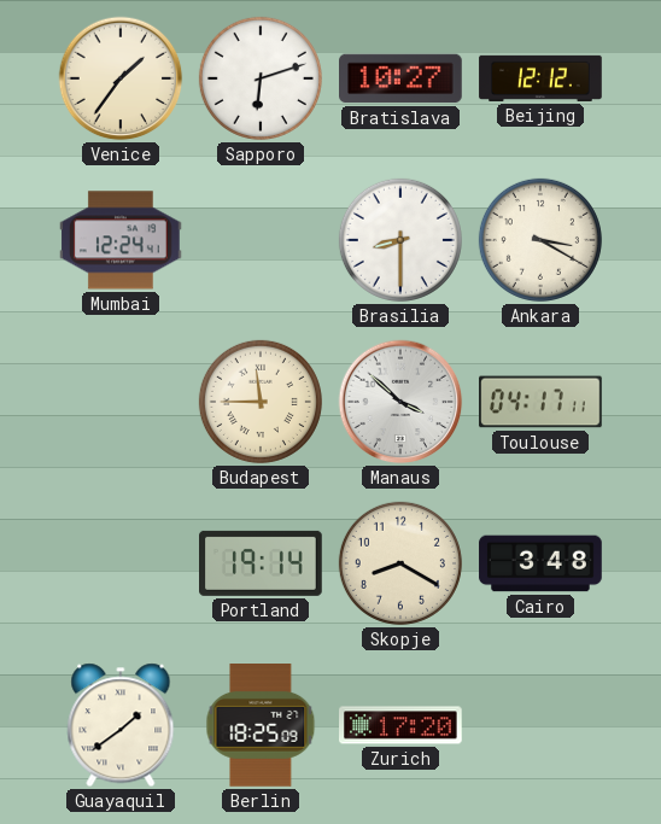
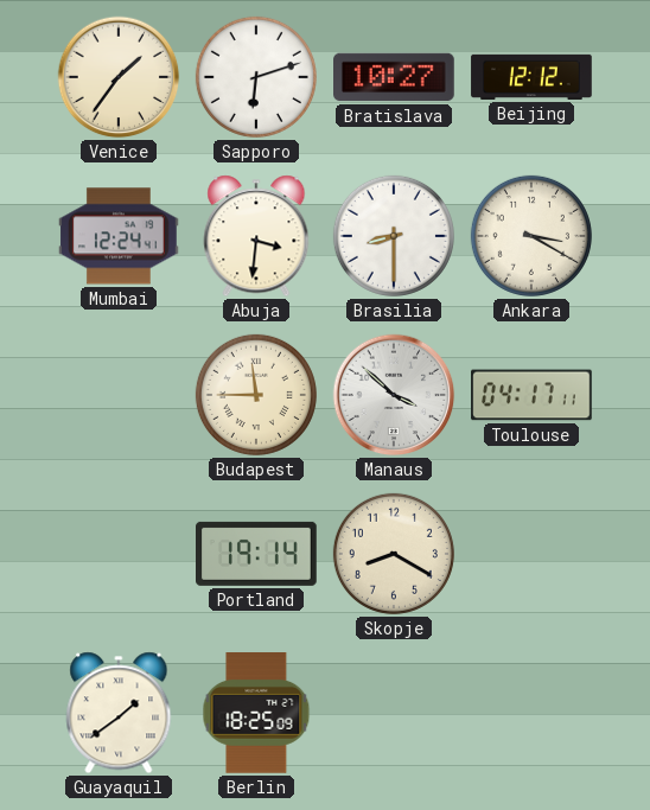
Abuja: none -> 3:31 (256, 236)
Cairo: 3:48 -> none (540, 563)
Zurich: 17:20 -> none (402, 725)
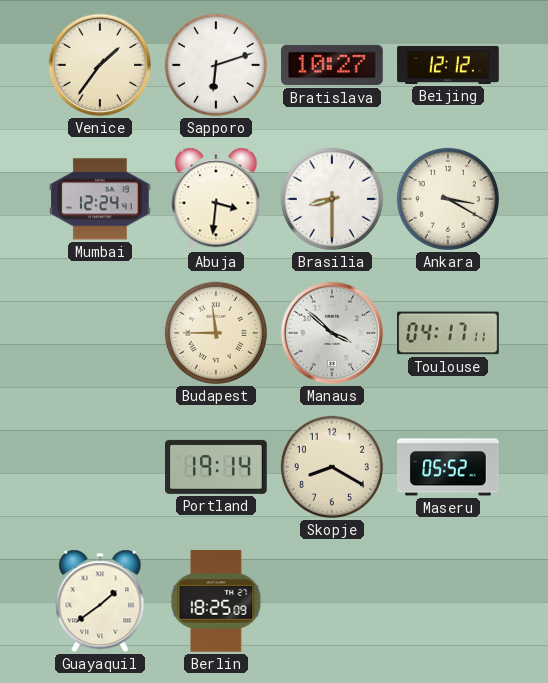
Maseru: none -> 05:52 (448, 467)
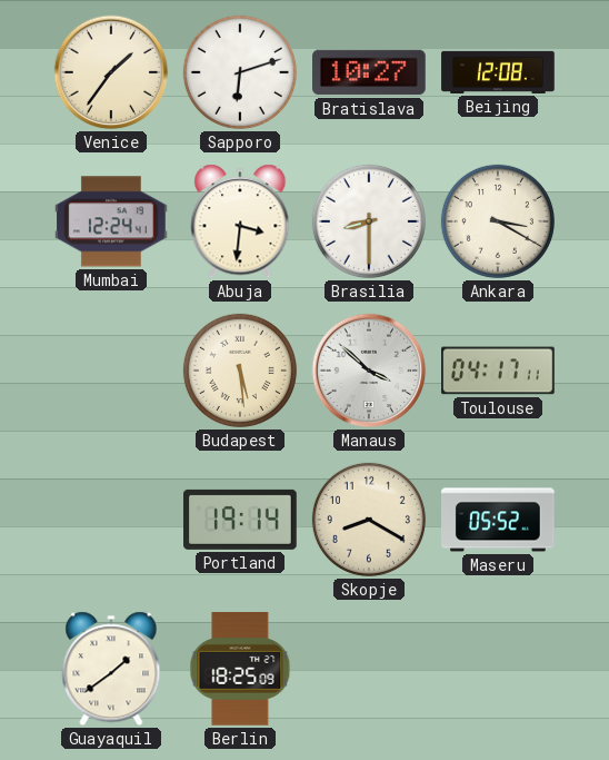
Beijing: 12:12 -> 12:08 (498, 72)
Budapest: 11:45 -> 5:29 (240, 371)
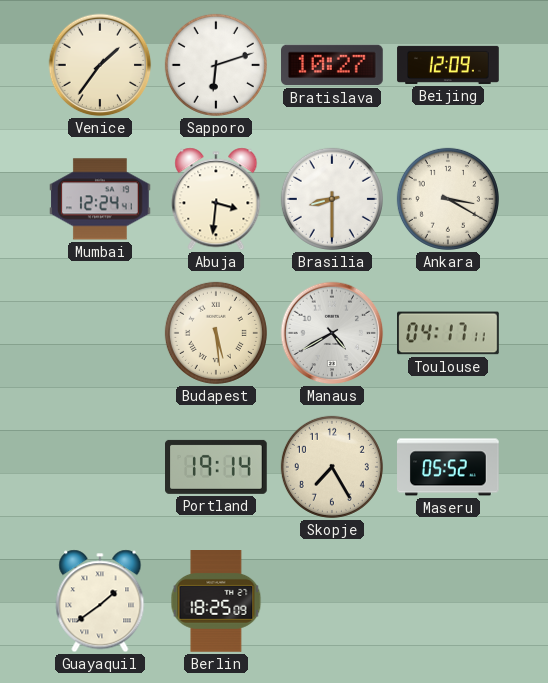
Beijing: 12:08 -> 12:09 (448, 65)
Manaus: 3:52 -> 4:40 (332, 333)
Skopje: 8:20 -> 7:25 (332, 467)
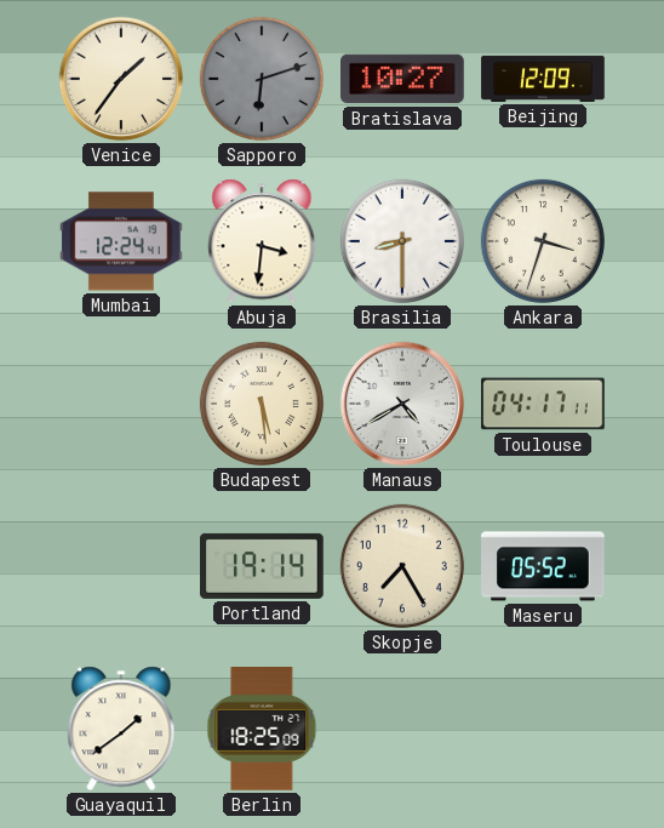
Sapporo dial: white -> grey (262, 79)
Ankara: 3:20 -> 3:33 (543, 241)
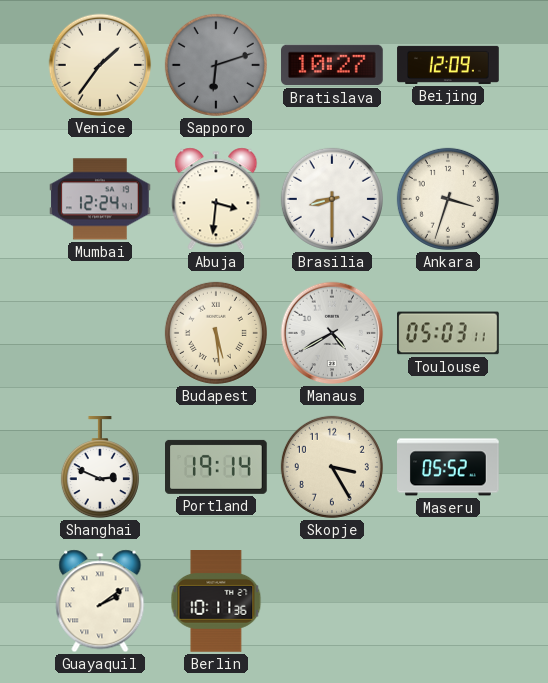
Toulouse: 04:17 -> 05:03 (448, 333)
Shanghai: none -> 2:49 (100, 468)
Skopje: 7:25 -> 3:25 (332, 467)
Guayaquil: 1:39 -> 2:09 (100, 601)
Berlin: 18:25 -> 10:11 (216, 602)
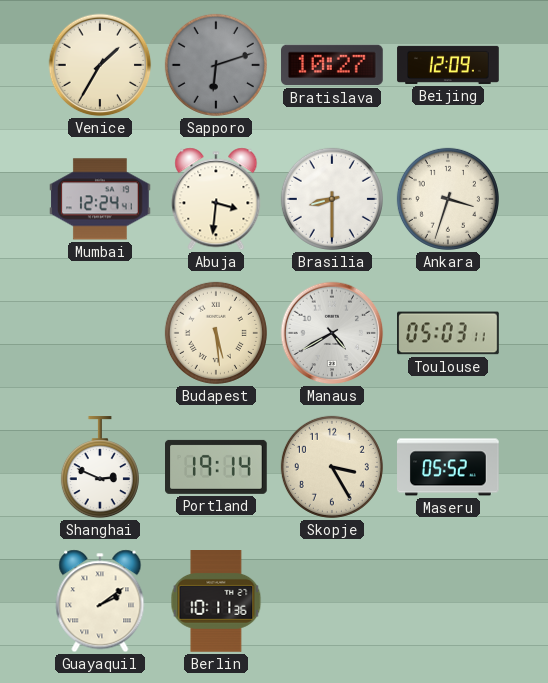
Venice: 1:36 -> 1:35 (100, 65)
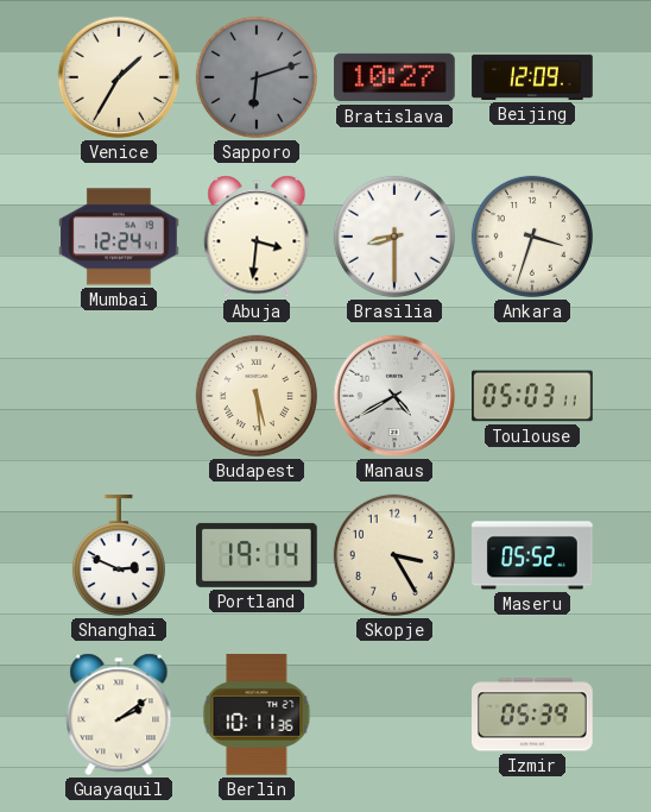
Izmir: none -> 05:39 (532, 715)
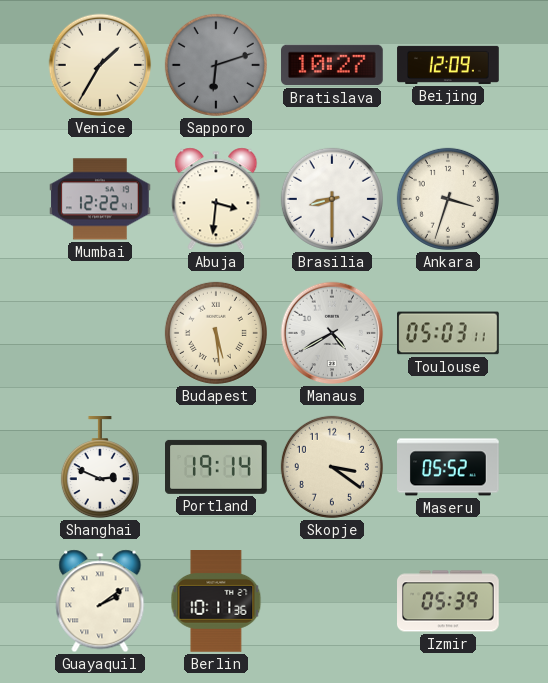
Mumbai: 12:24 -> 12:22 (101, 199)
Skopje: 3:25 -> 3:21 (332, 467)
